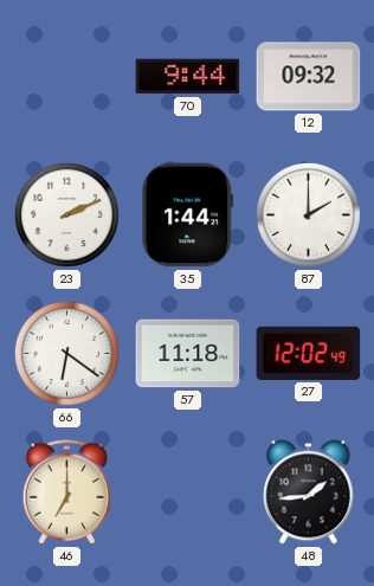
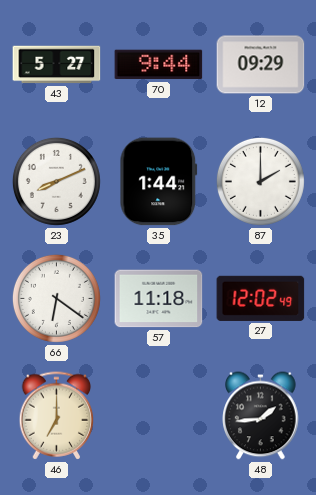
43: none -> 5:27 (57, 65)
12: 09:32 -> 09:29 (261, 65)
23: 2:11 -> 8:11 (56, 181)
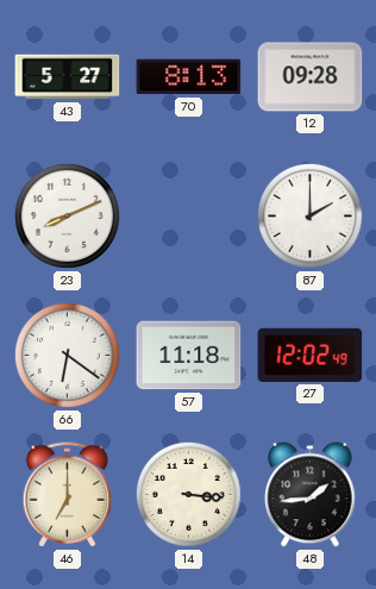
70: 9:44 -> 8:13 (189, 77)
12: 09:29 -> 09:28 (311, 77)
35: 1:44 -> none (159, 182)
14: none -> 3:16 (188, 494)
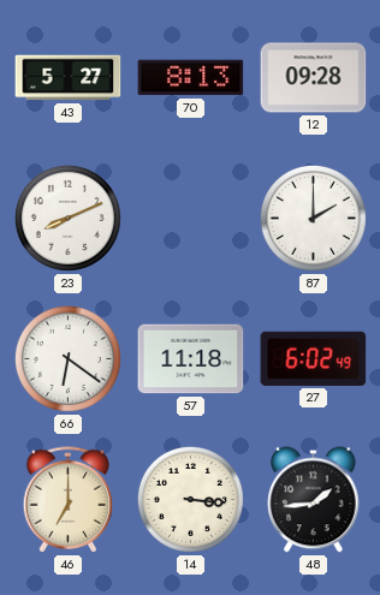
27: 12:02 -> 6:02 (314, 358)
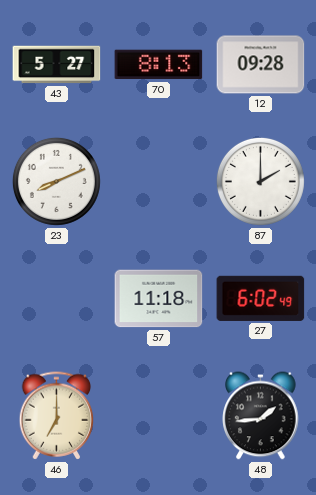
66: 6:21 -> none (67, 358)
14: 3:16 -> none (190, 499)
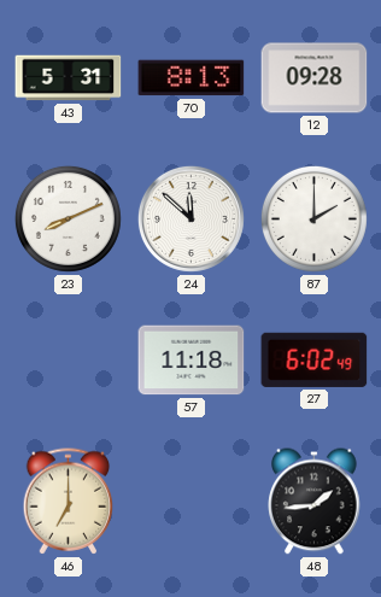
43: 5:27 -> 5:31 (69, 78)
24: none -> 11:52 (190, 218)
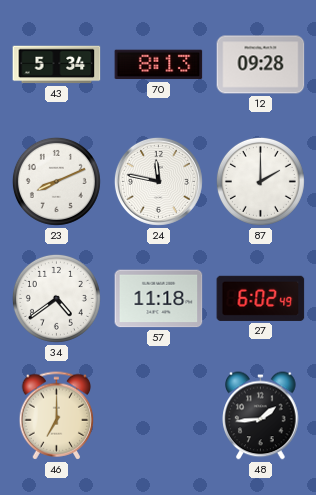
43: 5:31 -> 5:34 (57, 65)
24: 11:52 -> 11:47 (158, 181)
34: none -> 4:39 (56, 298)
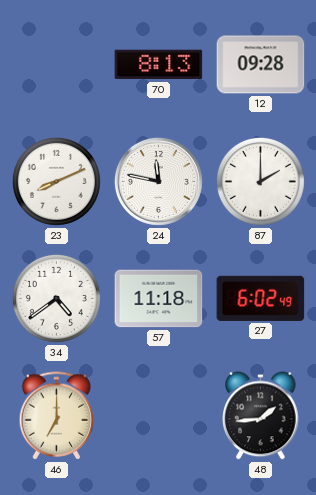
43: 5:34 -> none (57, 65)
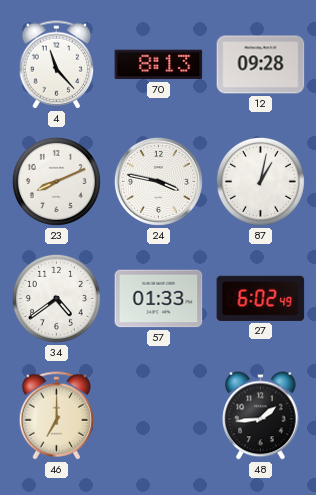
4: none -> 11:23 (57, 65)
24: 11:47 -> 3:47 (158, 181)
87: 2:00 -> 1:02 (260, 181)
57: 11:18 -> 01:33 (159, 299)
